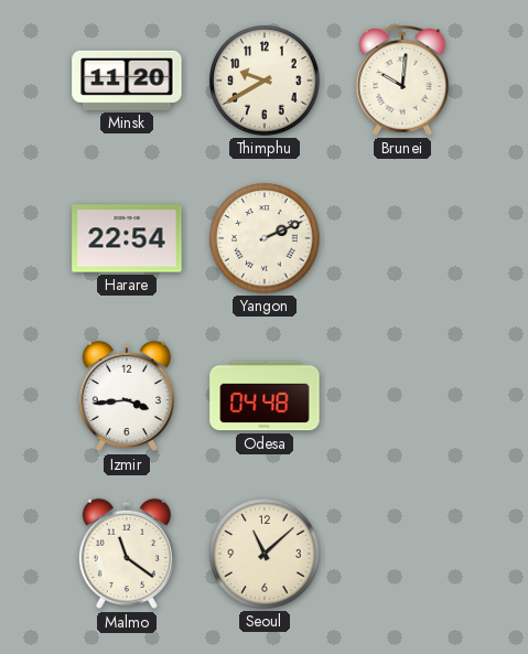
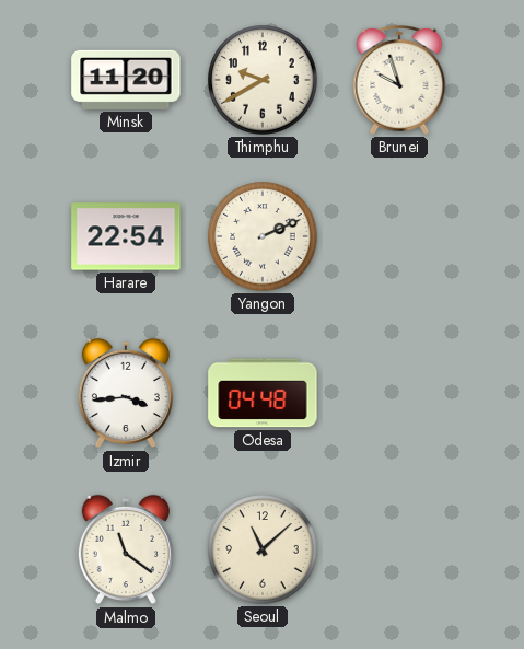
Brunei: 10:01 -> 9:57 (399, 80)
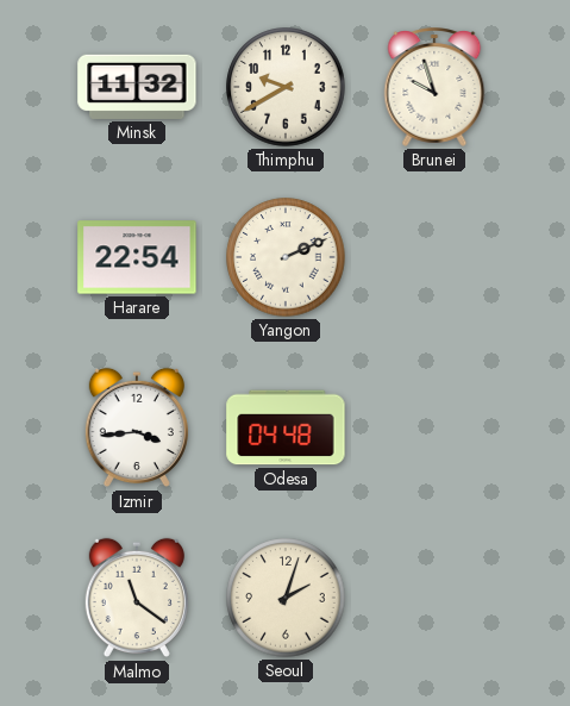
Minsk: 11:20 -> 11:32 (137, 87)
Seoul: 11:08 -> 2:03 (286, 598)
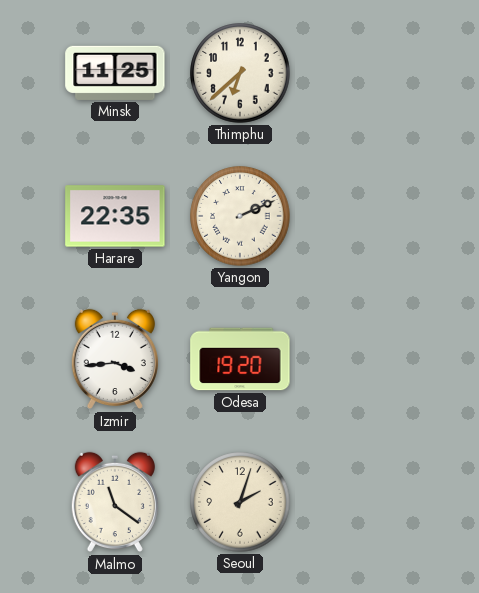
Minsk: 11:32 -> 11:25 (115, 73)
Thimphu: 9:40 -> 6:38 (240, 73)
Brunei: 9:57 -> none (434, 87)
Harare: 22:54 -> 22:35 (115, 216)
Odesa: 04:48 -> 19:20 (240, 359)
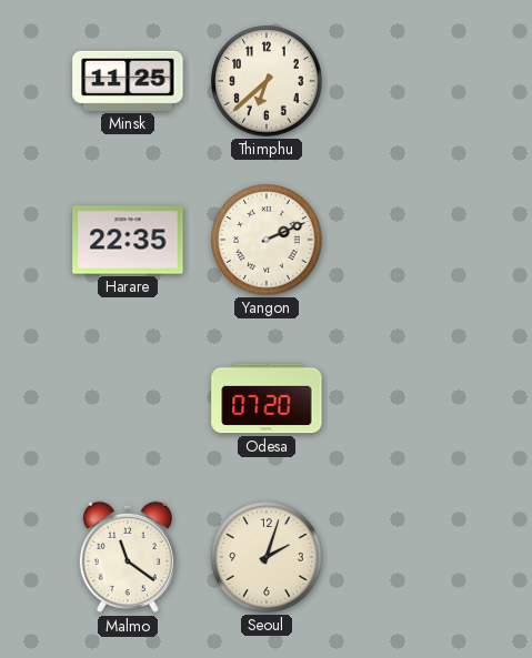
Izmir: 3:44 -> none (115, 359)
Odesa: 19:20 -> 07:20 (267, 398)
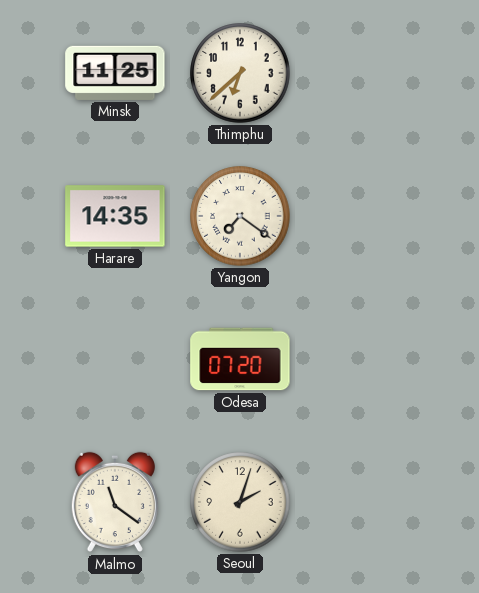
Harare: 22:35 -> 14:35 (115, 216)
Yangon: 2:11 -> 7:21 (240, 216)
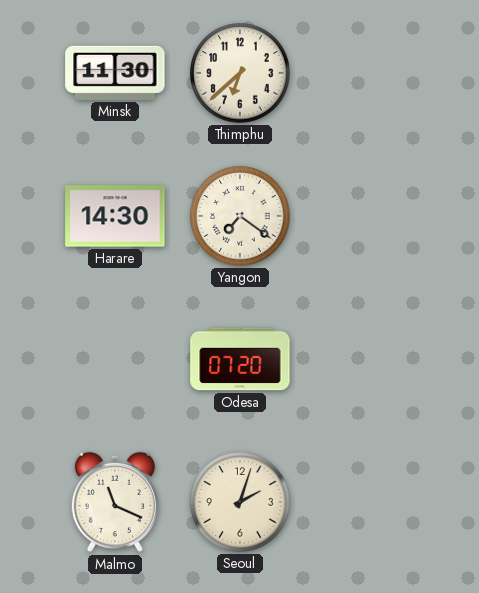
Minsk: 11:25 -> 11:30 (115, 73)
Harare: 14:35 -> 14:30 (115, 216)
Malmo: 11:21 -> 11:19 (115, 502)
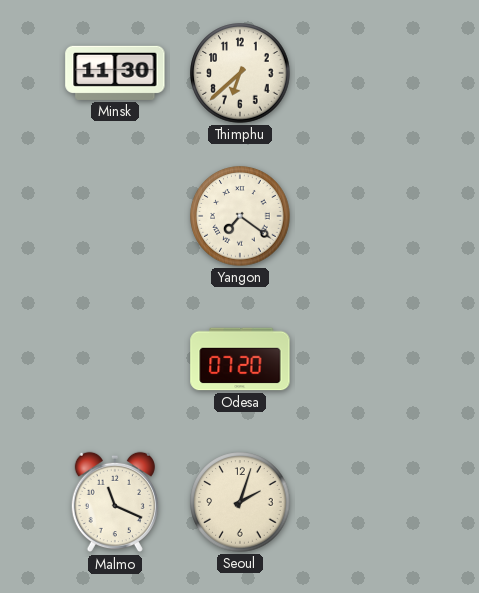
Harare: 14:30 -> none (115, 216)
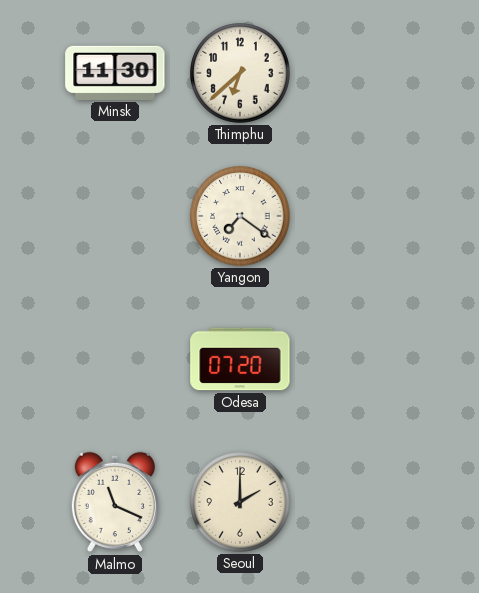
Seoul: 2:03 -> 2:00 (240, 502)
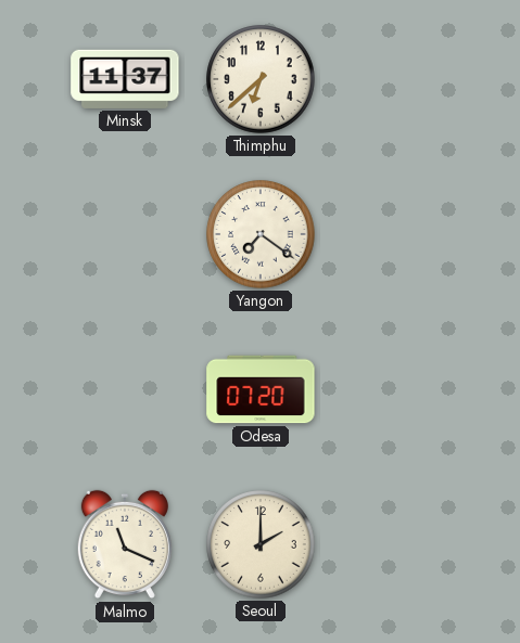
Minsk: 11:30 -> 11:37 (125, 79)
